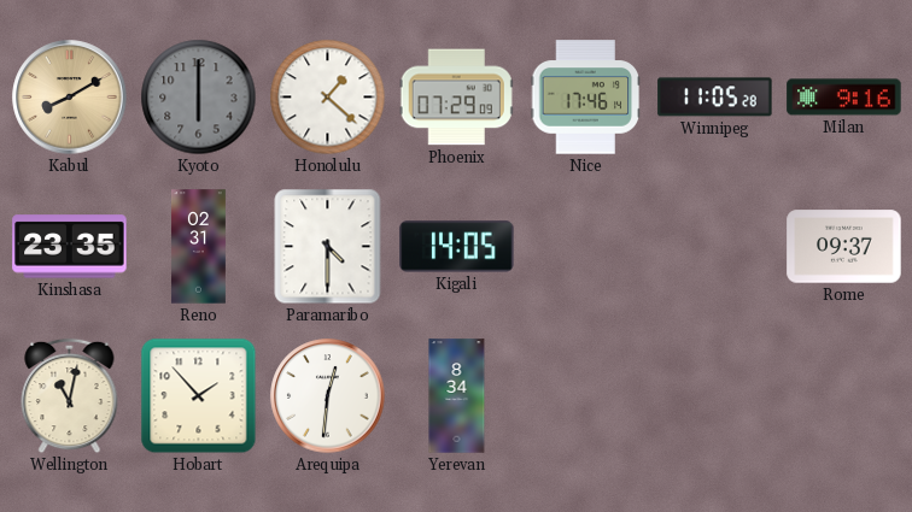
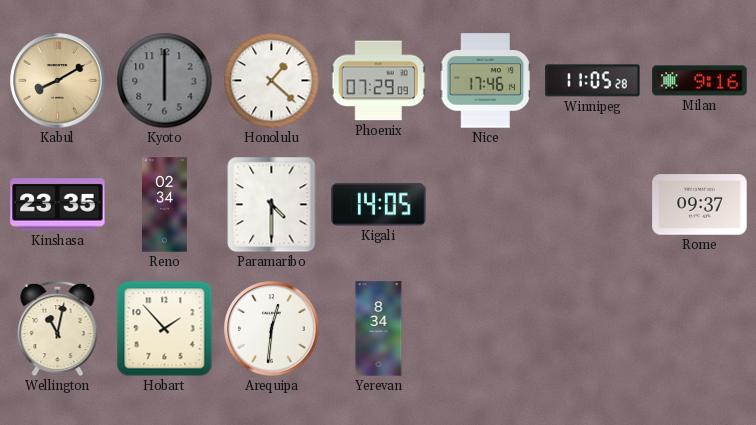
Reno: 02:31 -> 02:34 (165, 205)
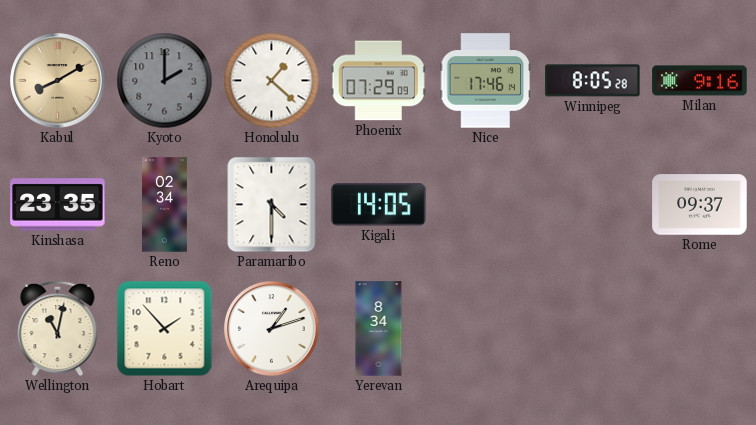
Kyoto: 6:00 -> 2:00 (165, 81)
Winnipeg: 11:05 -> 8:05 (593, 81)
Arequipa: 12:31 -> 1:12 (272, 329)
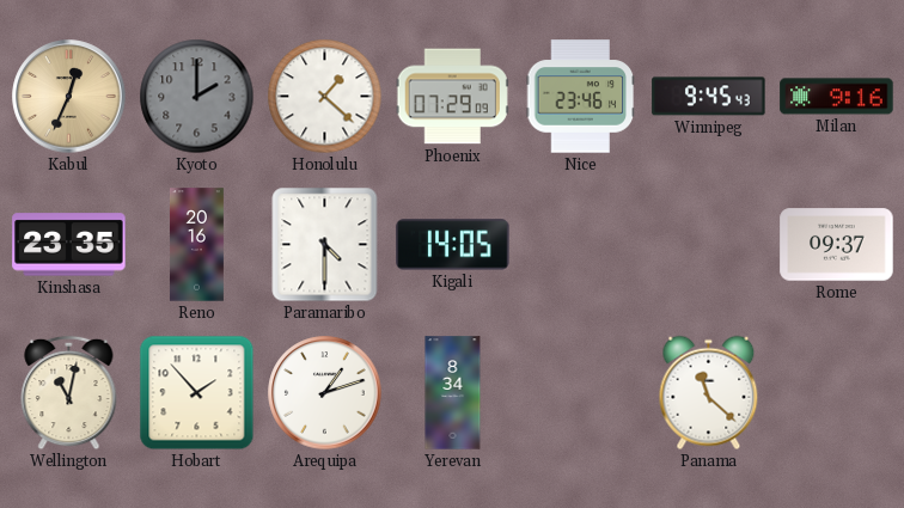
Kabul: 8:10 -> 12:34 (69, 97)
Nice: 17:46 -> 23:46 (581, 97)
Winnipeg: 8:05 -> 9:45 (709, 97)
Reno: 02:34 -> 20:16 (197, 245)
Panama: none -> 11:22 (709, 393)
